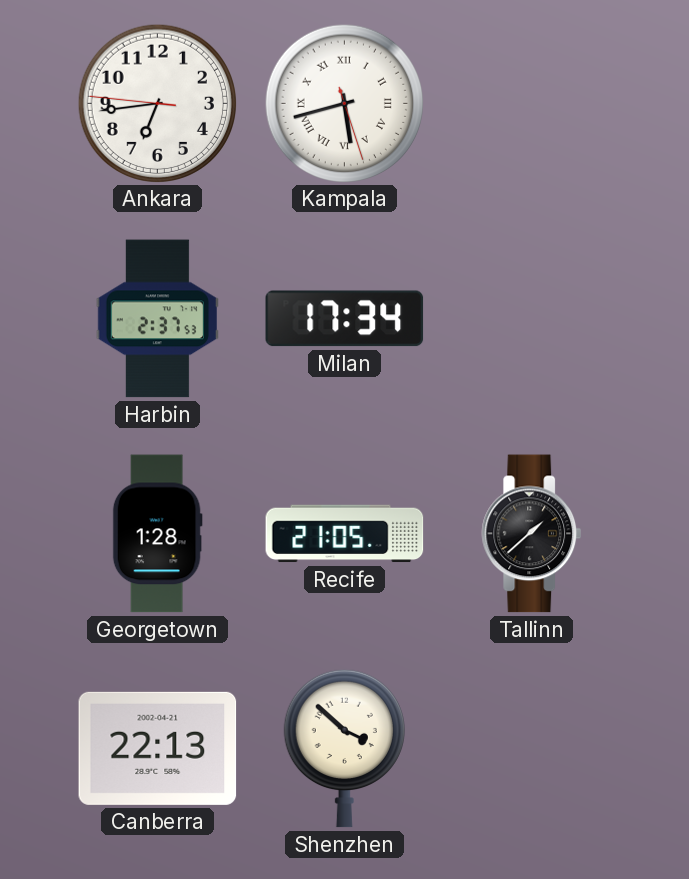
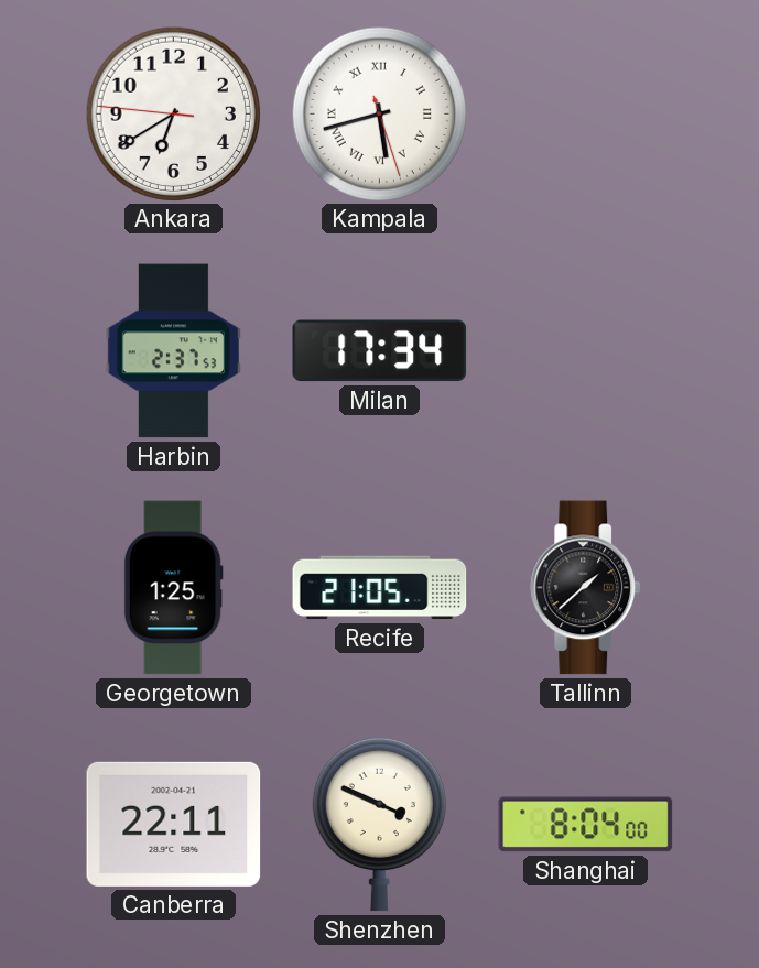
Ankara: 6:43 -> 6:39 (173, 113)
Georgetown: 1:28 -> 1:25 (173, 588)
Canberra: 22:13 -> 22:11 (174, 824)
Shenzhen: 3:52 -> 3:49 (379, 824)
Shanghai: none -> 8:04 (586, 825)
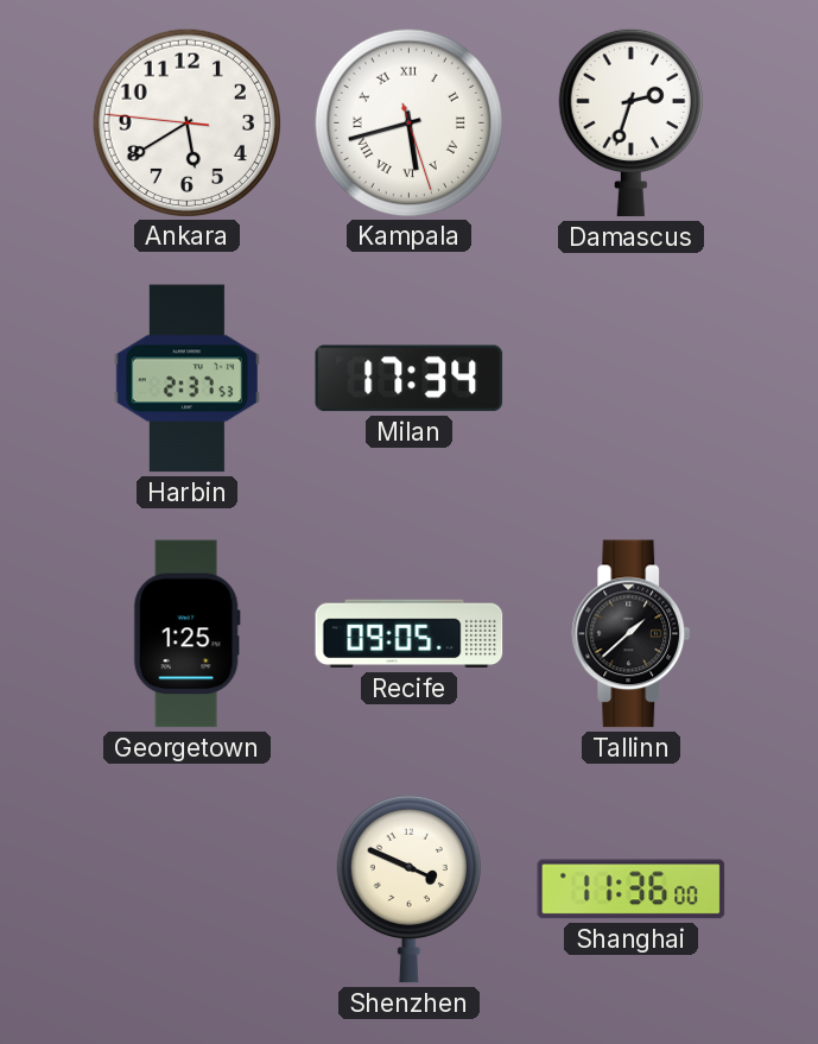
Ankara: 6:39 -> 5:39 (186, 122)
Damascus: none -> 2:33 (630, 122)
Recife: 21:05 -> 09:05 (410, 634)
Canberra: 22:11 -> none (174, 824)
Shanghai: 8:04 -> 11:36 (632, 890)
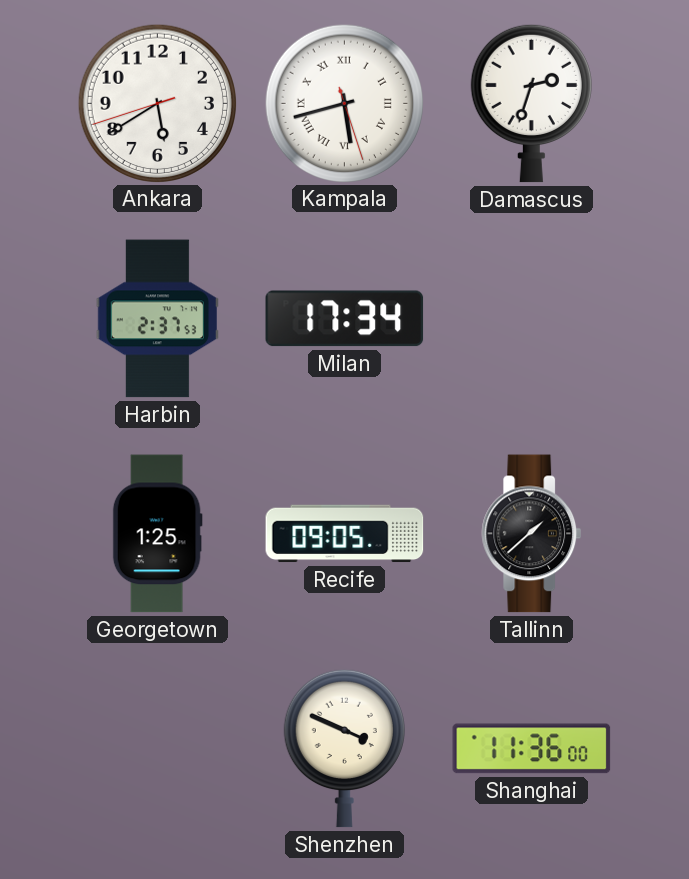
Ankara: 5:39:46 -> 5:39:42 (157, 103)
